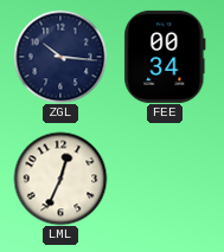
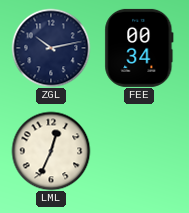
ZGL: 10:16 -> 10:13 (51, 48)
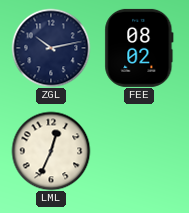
FEE: 00:34 -> 08:02 (139, 48)
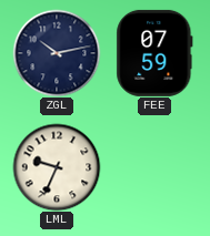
FEE: 08:02 -> 07:59 (154, 53)
LML: 12:34 -> 9:34 (57, 167)
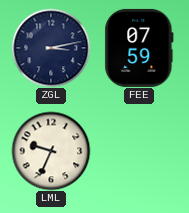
ZGL: 10:13 -> 3:13 (51, 48)
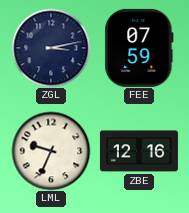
ZBE: none -> 12:16 (139, 151)
